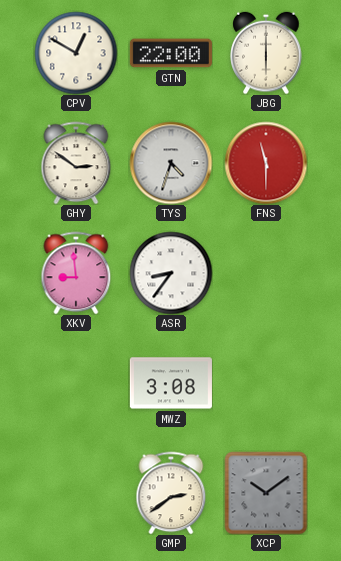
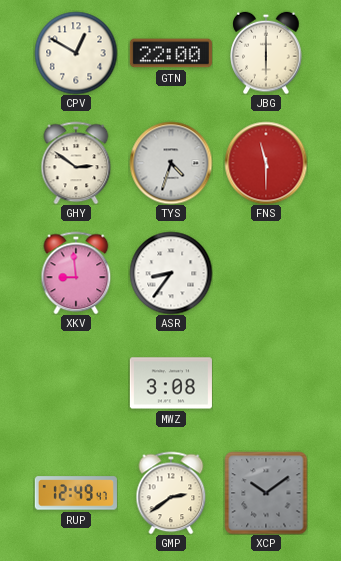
RUP: none -> 12:49 (76, 493)
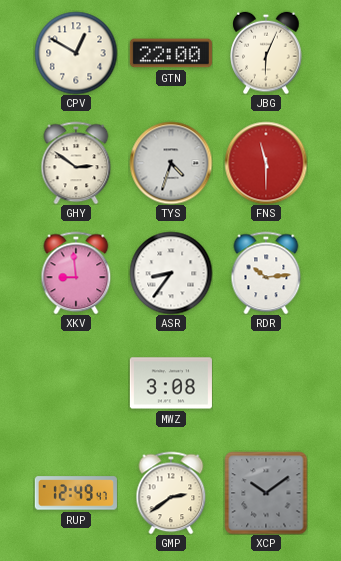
JBG: 6:00 -> 6:04 (266, 53)
RDR: none -> 10:14 (266, 273)
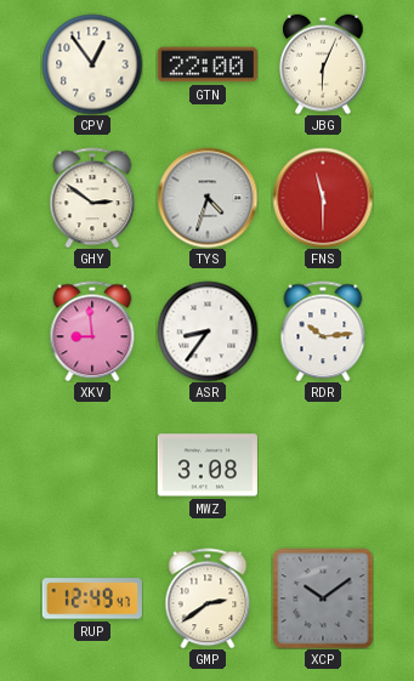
CPV: 12:50 -> 12:54 (92, 64)
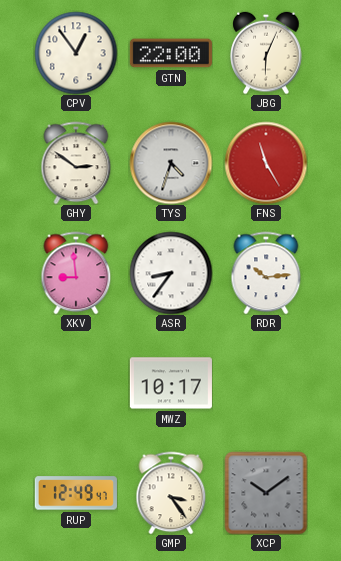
FNS: 11:30 -> 11:25 (266, 163)
MWZ: 3:08 -> 10:17 (171, 383)
GMP: 2:39 -> 3:24 (171, 493)
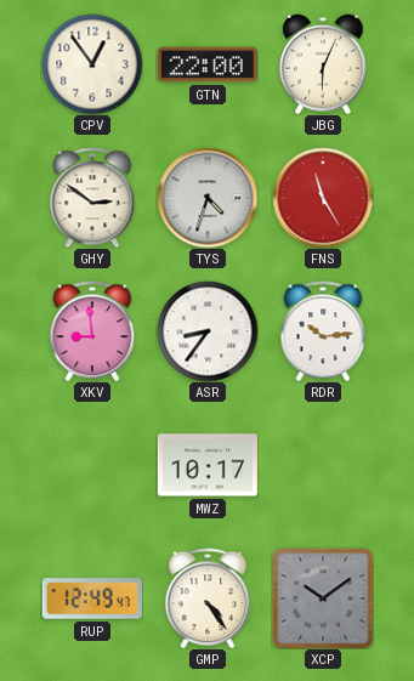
GMP: 3:24 -> 4:24 (208, 598)
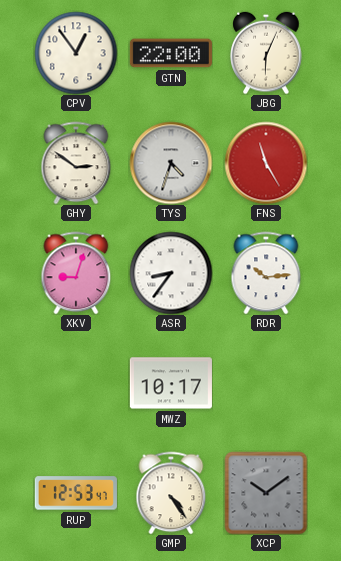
XKV: 8:59 -> 9:03 (76, 273)
RUP: 12:49 -> 12:53 (76, 493)
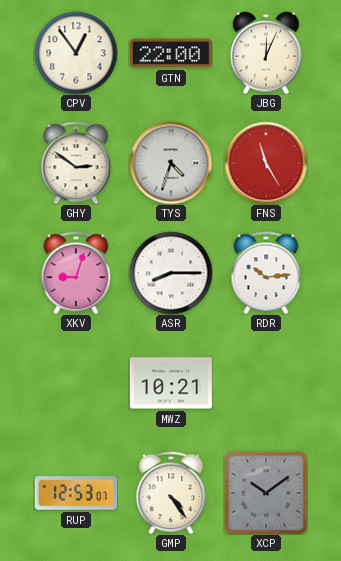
JBG: 6:04 -> 12:04 (266, 53)
ASR: 8:36 -> 8:15 (171, 273)
MWZ: 10:17 -> 10:21 (171, 383)
RUP: 12:53:47 -> 12:53:07 (76, 493)
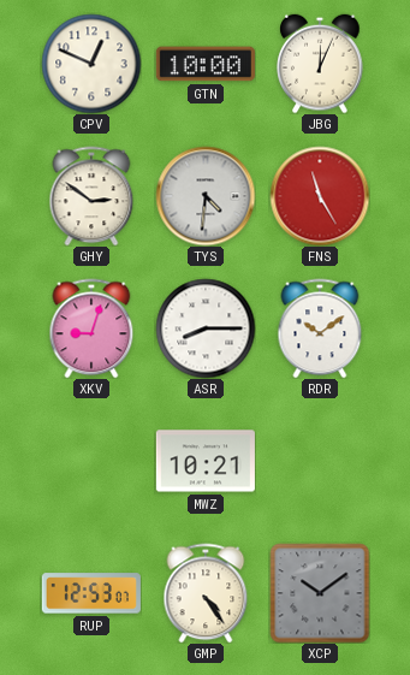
CPV: 12:54 -> 12:49 (91, 64)
GTN: 22:00 -> 10:00 (206, 64)
TYS: 4:33 -> 4:31 (206, 196)
RDR: 10:14 -> 10:09 (320, 328)
